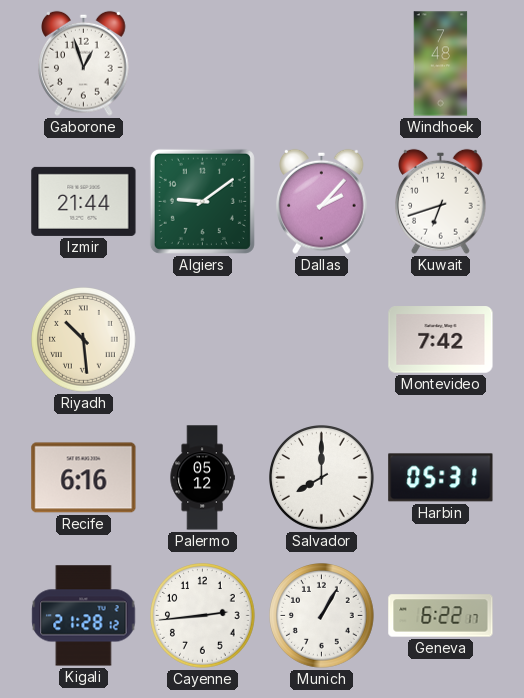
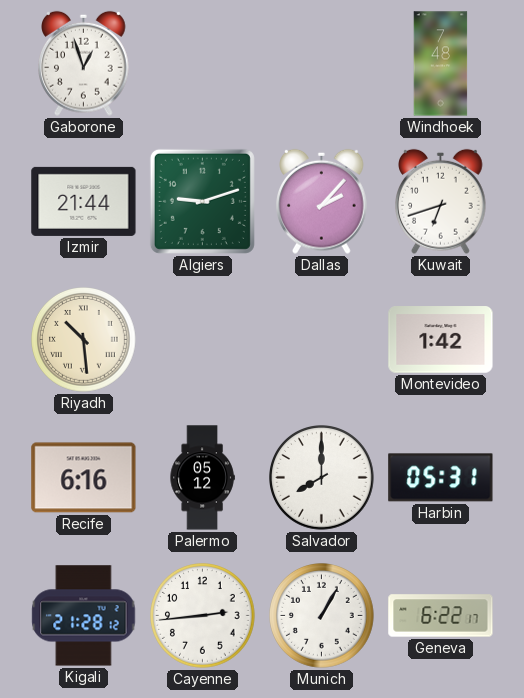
Algiers: 9:09 -> 9:12 (202, 201)
Montevideo: 7:42 -> 1:42 (441, 340)
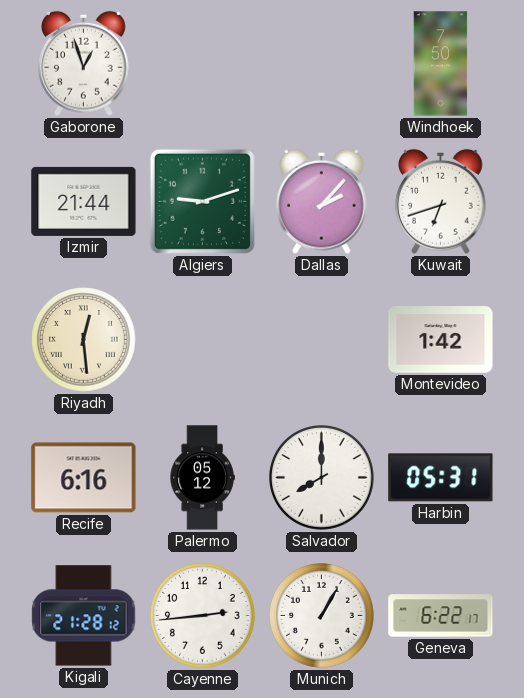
Windhoek: 7:48 -> 7:50 (441, 64)
Riyadh: 10:29 -> 12:29 (84, 340)
